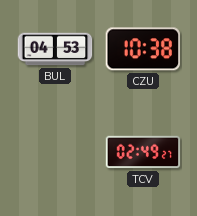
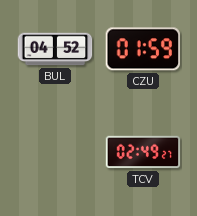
BUL: 04:53 -> 04:52 (55, 49)
CZU: 10:38 -> 01:59 (143, 49)
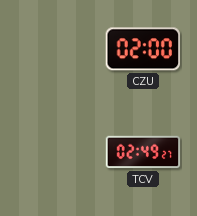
BUL: 04:52 -> none (55, 49)
CZU: 01:59 -> 02:00 (143, 49)
